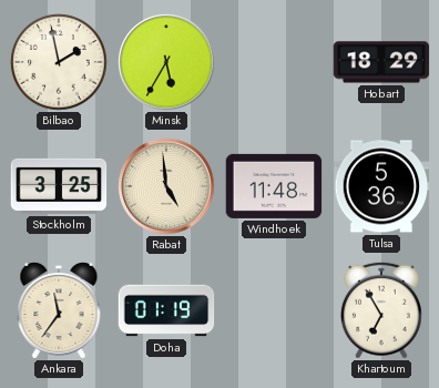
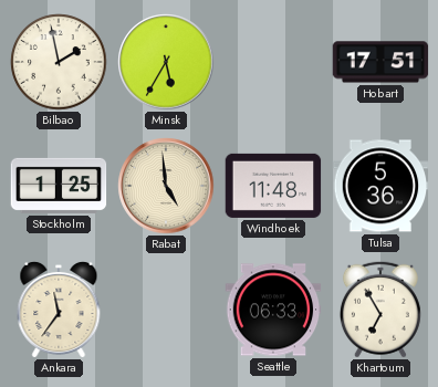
Hobart: 18:29 -> 17:51 (380, 62)
Stockholm: 3:25 -> 1:25 (59, 186)
Doha: 01:19 -> none (166, 310)
Seattle: none -> 06:33 (273, 310)
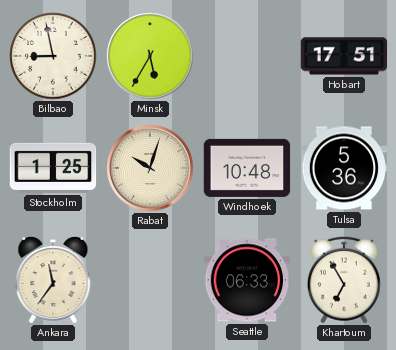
Bilbao: 1:58 -> 8:58 (53, 56)
Rabat: 4:59 -> 10:03 (150, 168)
Windhoek: 11:48 -> 10:48 (247, 168)
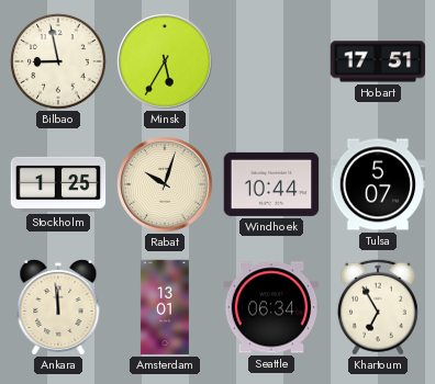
Windhoek: 10:48 -> 10:44 (271, 184)
Tulsa: 5:36 -> 5:07 (378, 184)
Ankara: 11:36 -> 11:59 (58, 307)
Amsterdam: none -> 13:01 (165, 307)
Seattle: 06:33 -> 06:34 (271, 307)
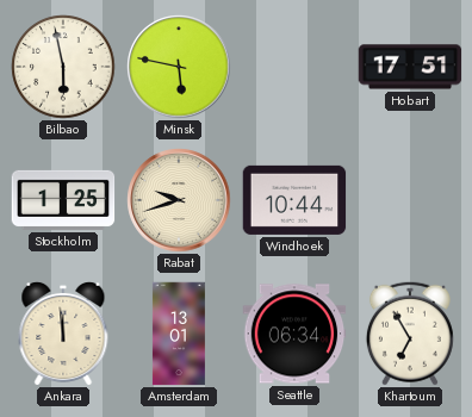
Bilbao: 8:58 -> 5:58 (63, 67)
Minsk: 5:35 -> 5:47 (179, 67)
Rabat: 10:03 -> 9:42 (179, 200)
Tulsa: 5:07 -> none (378, 184)
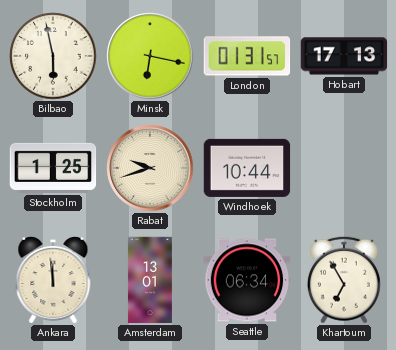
Minsk: 5:47 -> 6:17 (150, 56)
London: none -> 01:31 (247, 56)
Hobart: 17:51 -> 17:13 (344, 56)
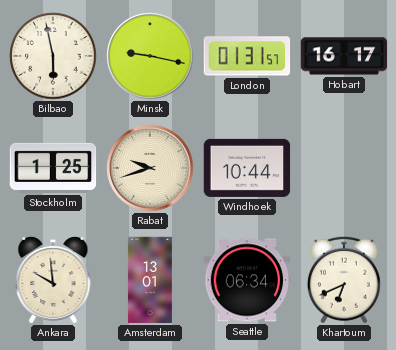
Minsk: 6:17 -> 9:17 (150, 56)
Hobart: 17:13 -> 16:17 (344, 56)
Ankara: 11:59 -> 9:59 (53, 280)
Khartoum: 6:55 -> 6:41 (344, 280)
